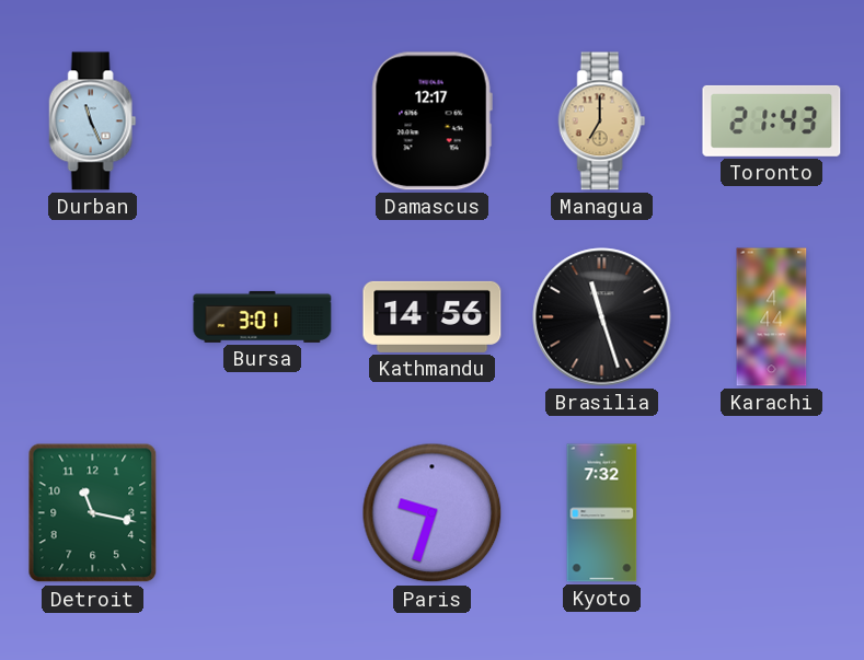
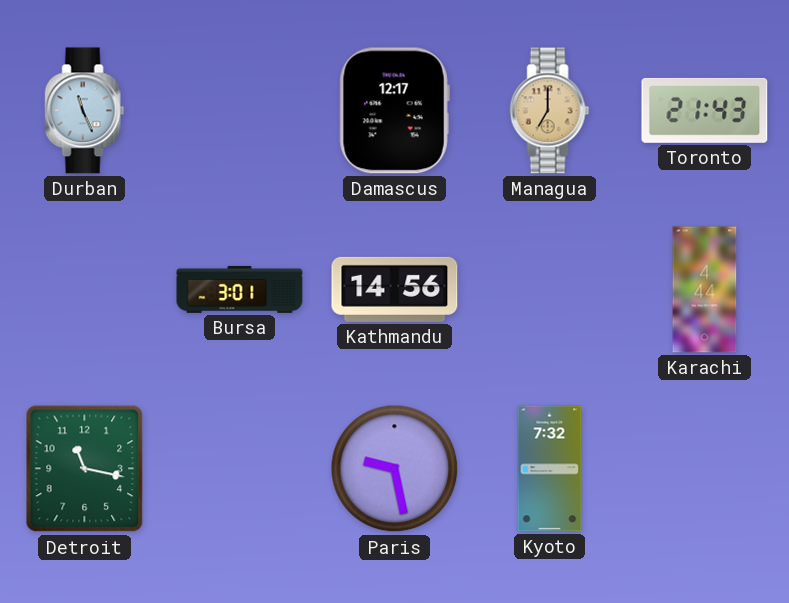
Brasilia: 11:27 -> none (602, 317)
Paris: 9:33 -> 9:28 (395, 469)
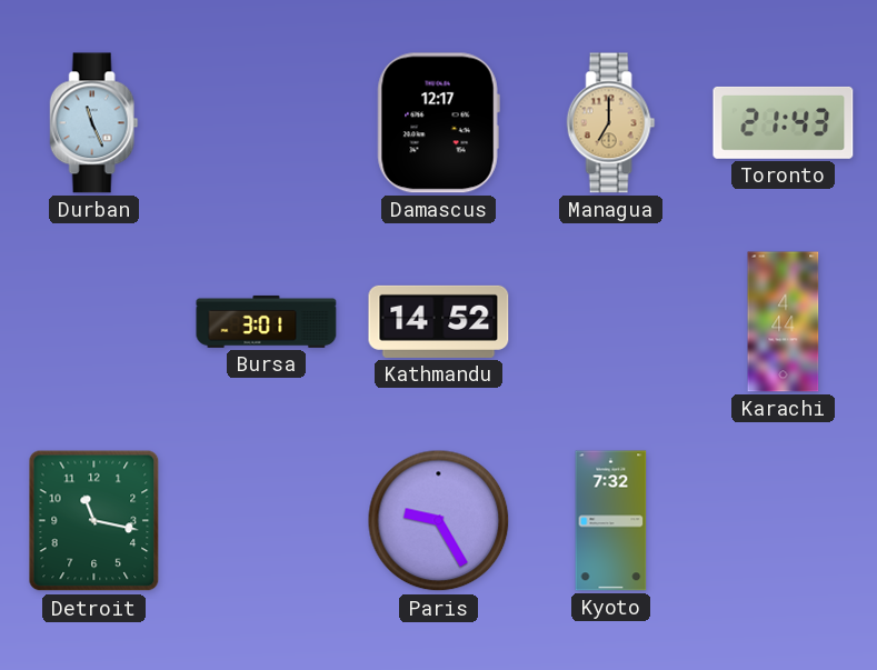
Kathmandu: 14:56 -> 14:52 (439, 321)
Paris: 9:28 -> 9:25 (439, 521)
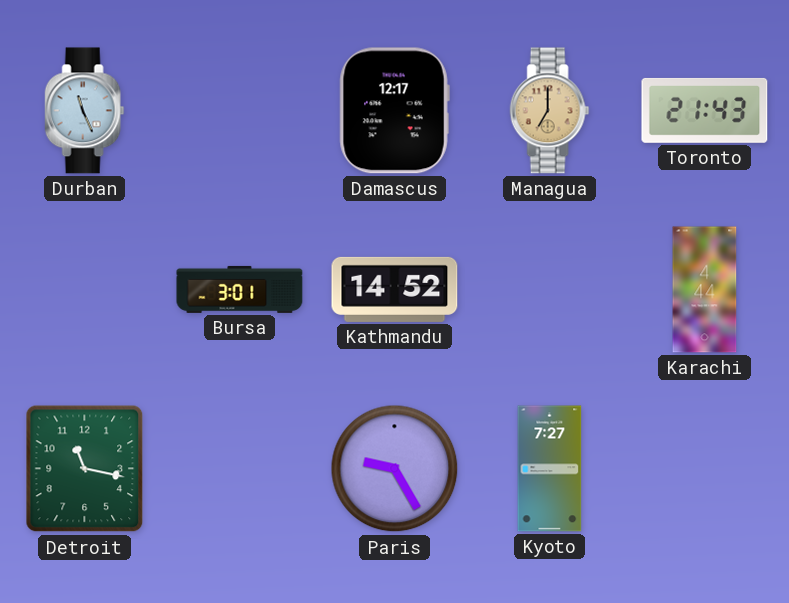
Kyoto: 7:32 -> 7:27 (550, 469)
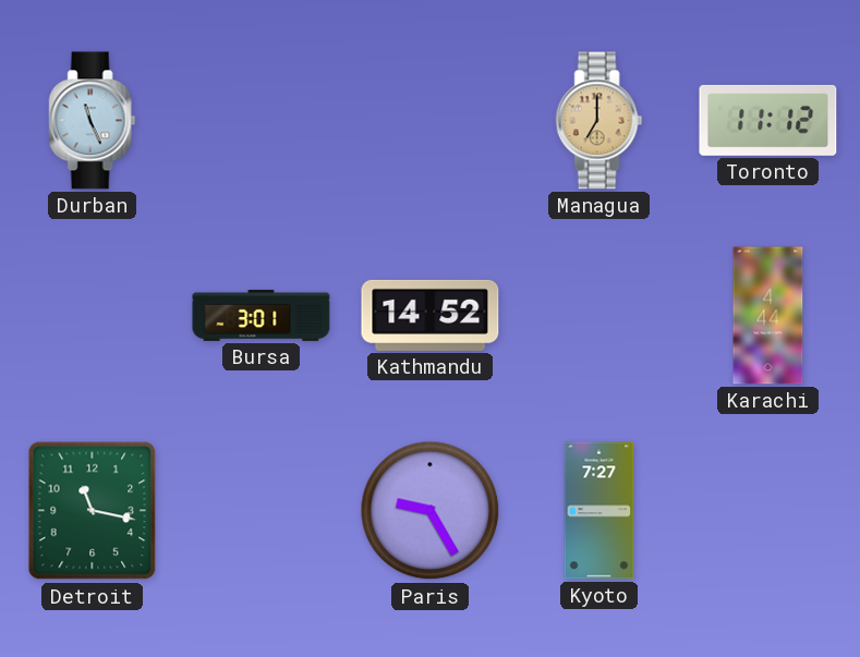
Damascus: 12:17 -> none (394, 111)
Toronto: 21:43 -> 11:12 (768, 120)
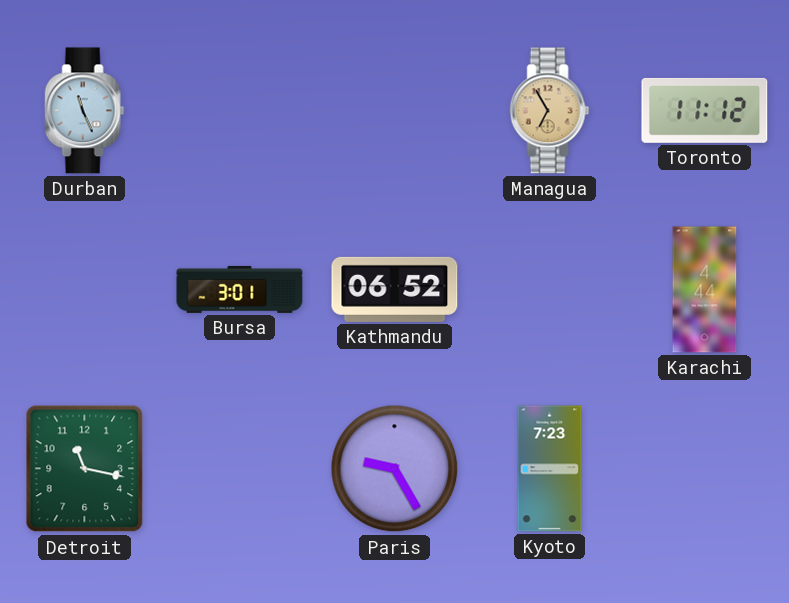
Managua: 7:00 -> 6:55 (550, 111)
Kathmandu: 14:52 -> 06:52 (395, 289)
Kyoto: 7:27 -> 7:23 (550, 469)
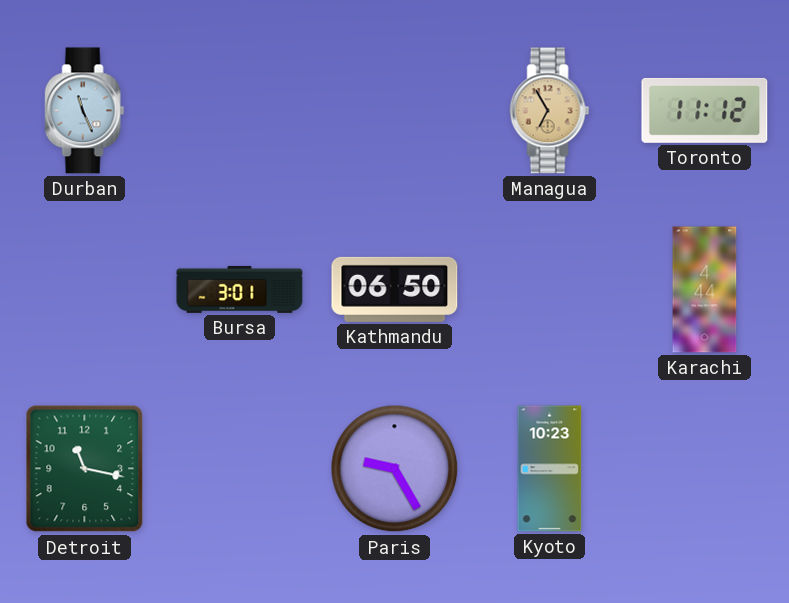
Kathmandu: 06:52 -> 06:50 (395, 289)
Kyoto: 7:23 -> 10:23 (550, 469)
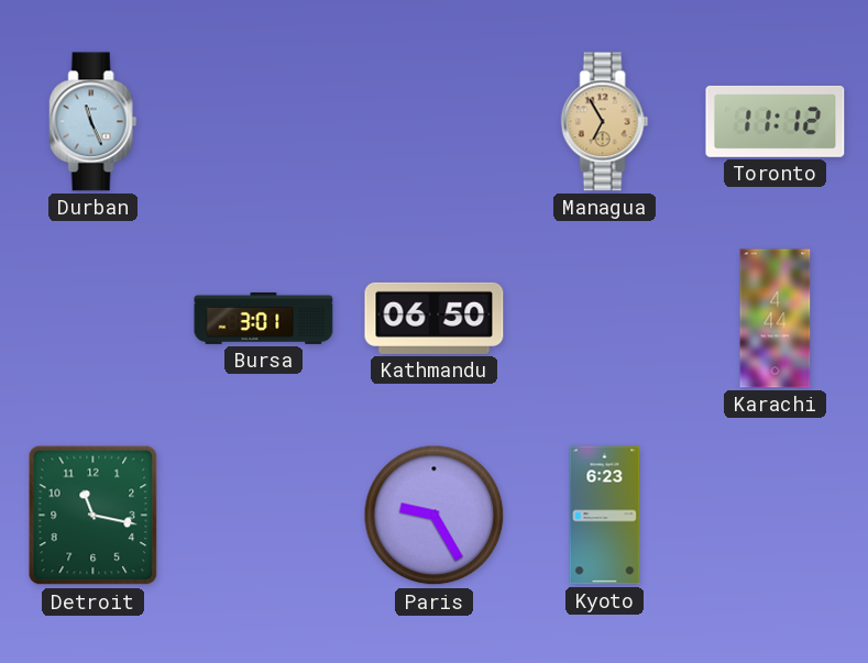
Kyoto: 10:23 -> 6:23 (605, 516)
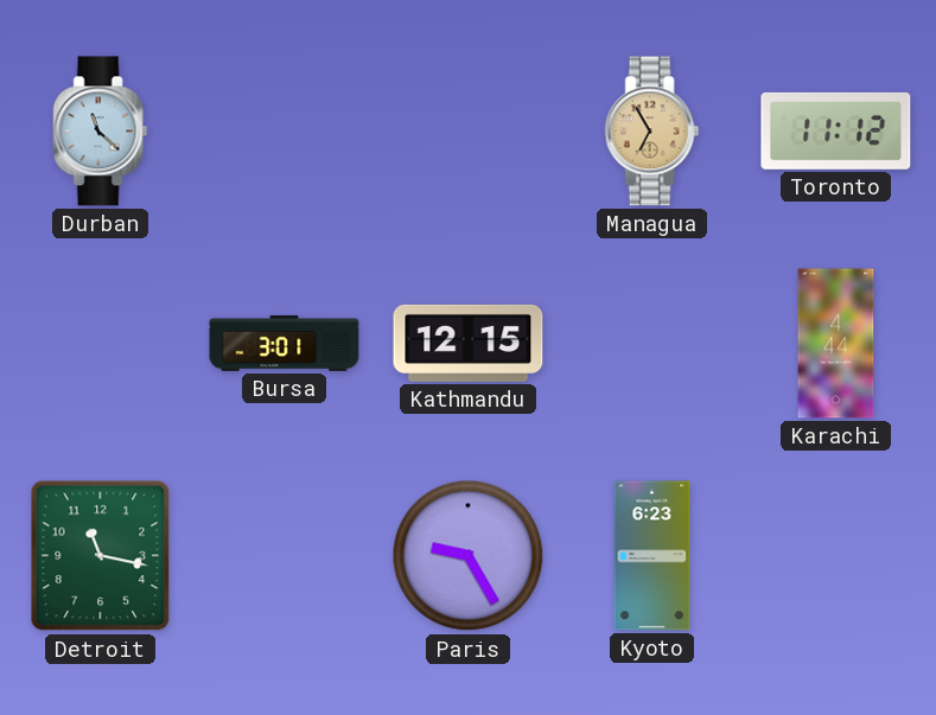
Durban: 11:26 -> 11:22 (101, 132)
Kathmandu: 06:50 -> 12:15 (469, 343)
